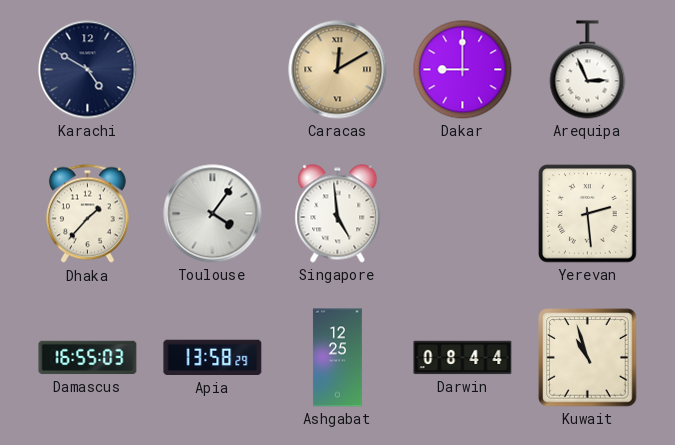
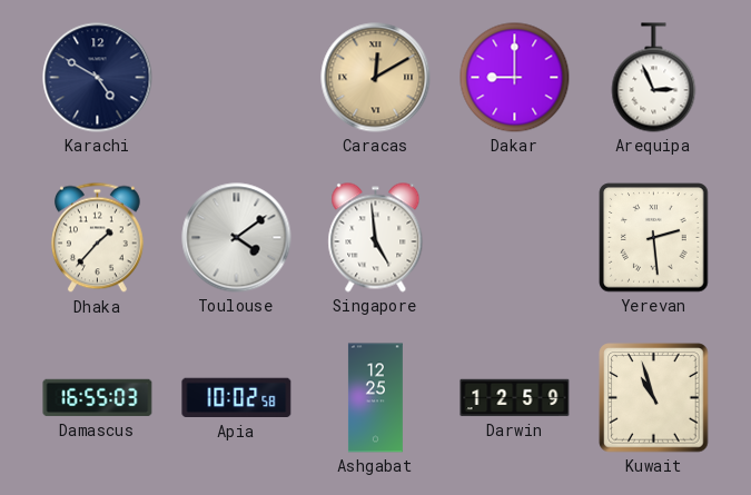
Toulouse: 4:06 -> 4:09 (237, 238)
Apia: 13:58 -> 10:02 (237, 398)
Darwin: 08:44 -> 12:59 (515, 398)
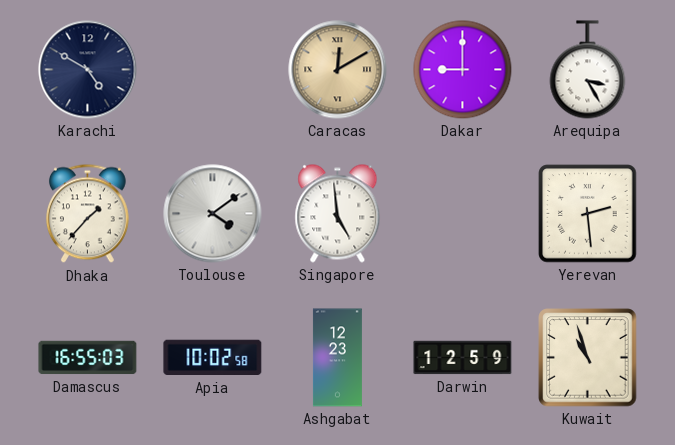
Arequipa: 2:56 -> 3:25 (588, 70)
Ashgabat: 12:25 -> 12:23 (337, 358)
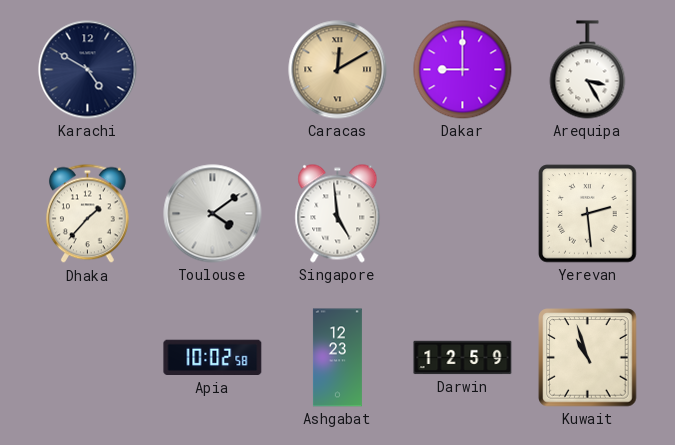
Damascus: 16:55 -> none (88, 358)
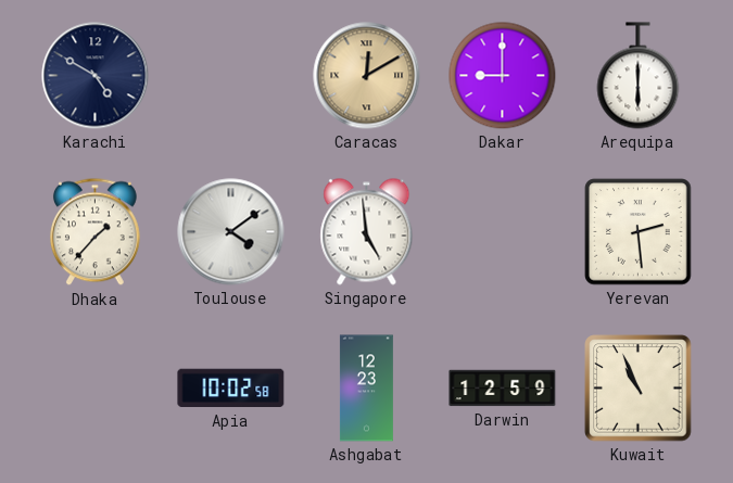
Arequipa: 3:25 -> 6:00 (639, 76)
Kuwait: 10:57 -> 10:56 (639, 389)
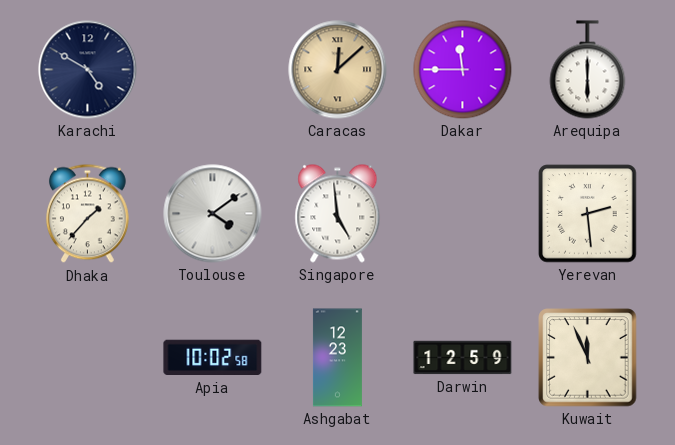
Caracas: 12:10 -> 12:08 (338, 70)
Dakar: 9:00 -> 11:45 (463, 70)
Kuwait: 10:56 -> 11:56 (588, 358)
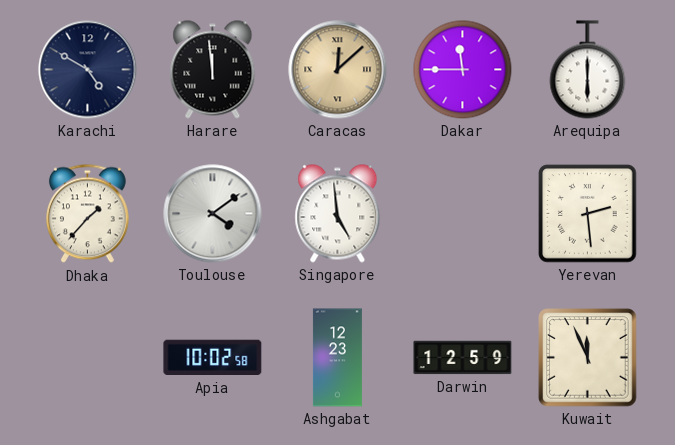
Harare: none -> 11:59 (213, 70)
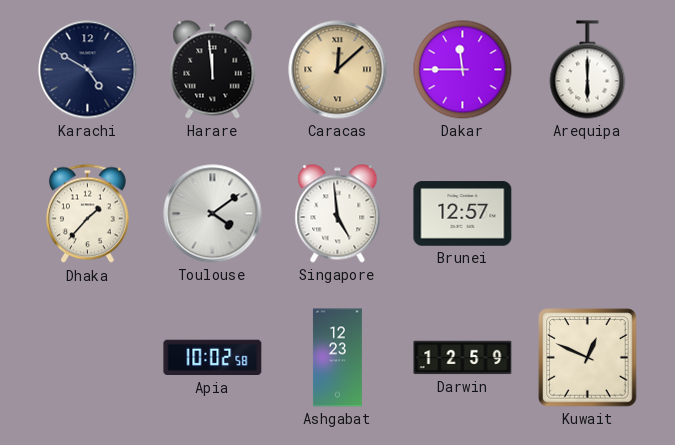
Brunei: none -> 12:57 (463, 214)
Yerevan: 2:29 -> none (588, 214)
Kuwait: 11:56 -> 12:49 (588, 358)
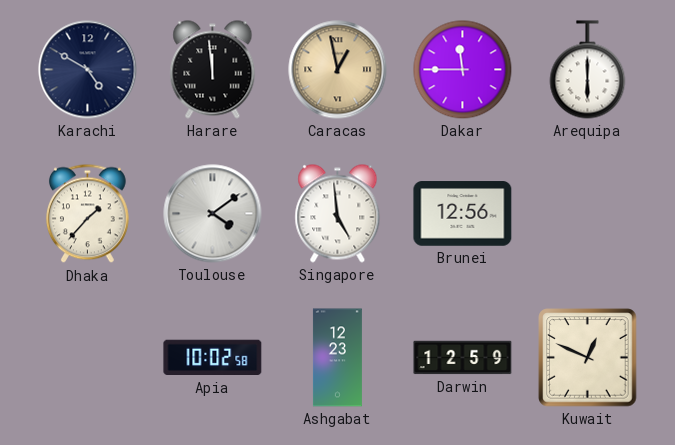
Caracas: 12:08 -> 12:58 (338, 70)
Brunei: 12:57 -> 12:56 (463, 214)
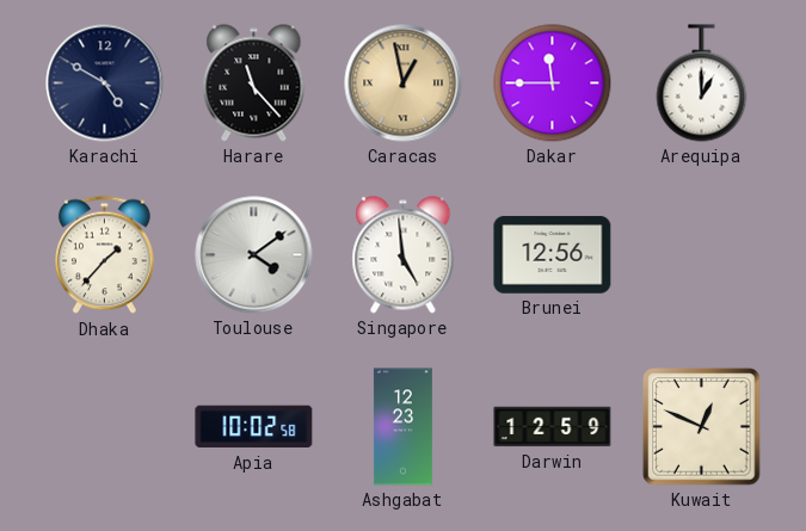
Harare: 11:59 -> 11:23 (254, 84)
Arequipa: 6:00 -> 1:00 (702, 84)
